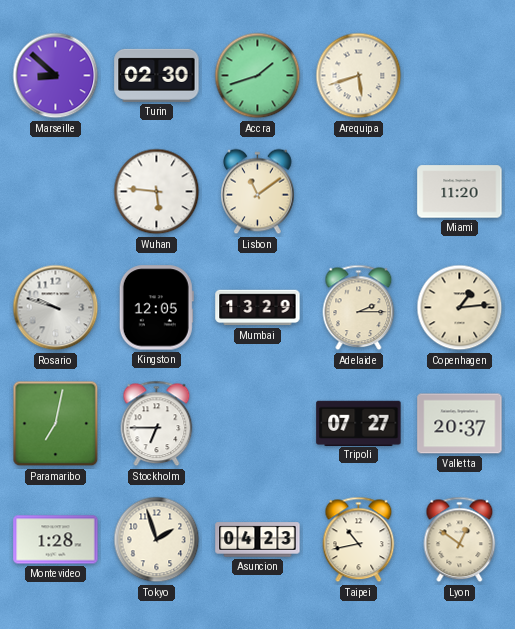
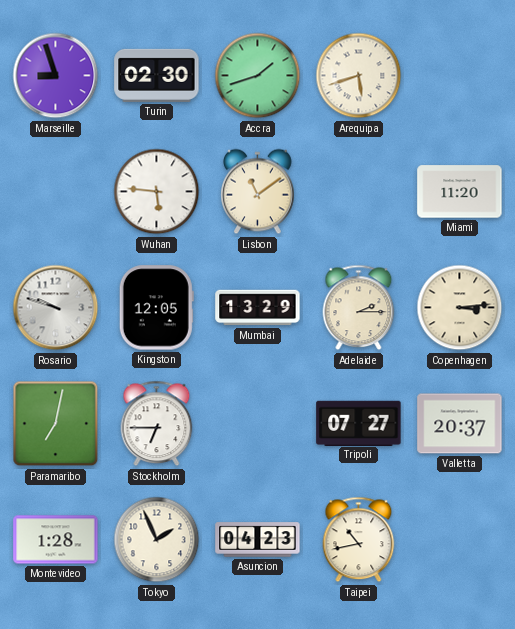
Marseille: 8:52 -> 8:57 (56, 76)
Copenhagen: 1:14 -> 3:14 (460, 308)
Tokyo: 1:57 -> 1:56 (157, 540)
Lyon: 12:51 -> none (460, 540)
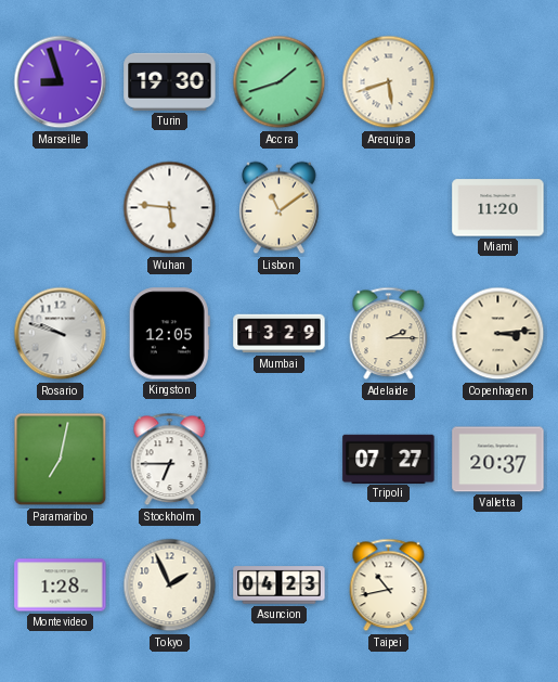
Turin: 02:30 -> 19:30 (170, 81)
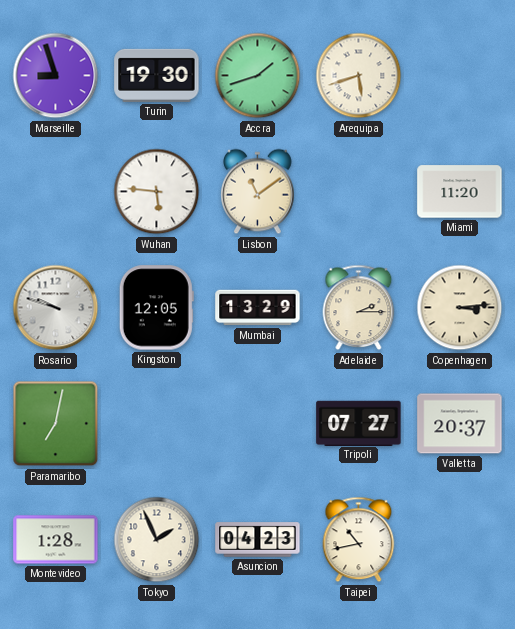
Stockholm: 6:45 -> none (170, 460)
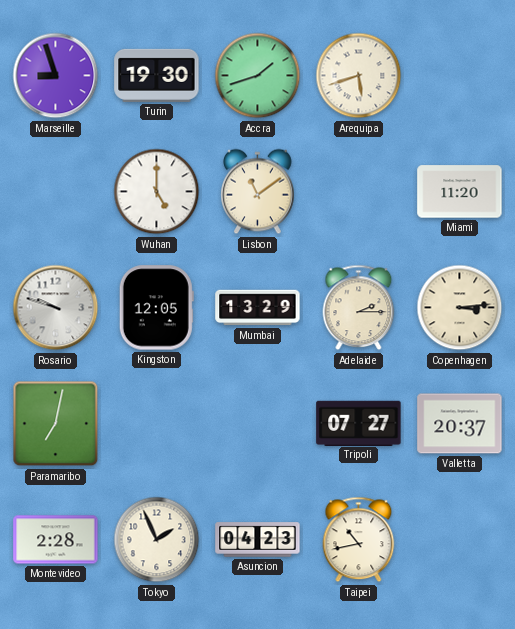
Wuhan: 5:46 -> 5:00 (157, 192)
Montevideo: 1:28 -> 2:28 (56, 540)
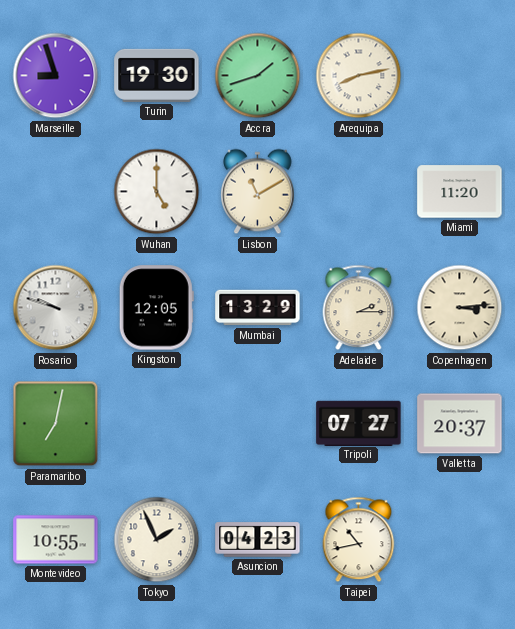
Arequipa: 5:42 -> 8:13 (359, 76)
Lisbon: 11:09 -> 11:10 (258, 192)
Montevideo: 2:28 -> 10:55 (56, 540)
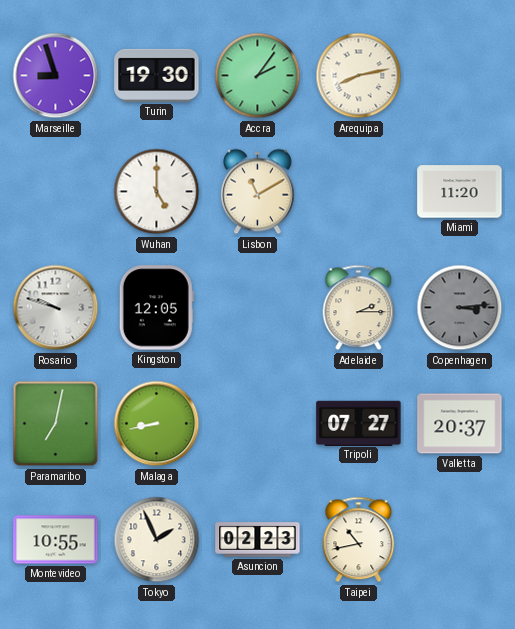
Accra: 1:42 -> 2:06 (258, 76)
Mumbai: 13:29 -> none (258, 308)
Copenhagen dial: cream -> grey (460, 308)
Malaga: none -> 8:43 (157, 424)
Asuncion: 04:23 -> 02:23 (258, 540)
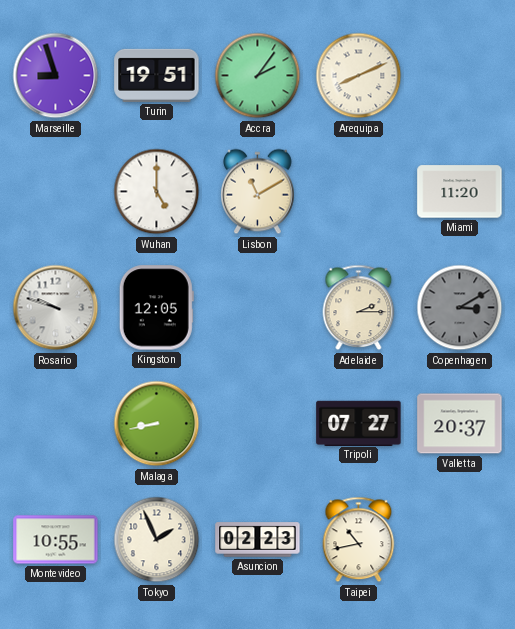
Turin: 19:30 -> 19:51 (157, 75)
Arequipa: 8:13 -> 8:11 (359, 76)
Copenhagen: 3:14 -> 3:10 (460, 308)
Paramaribo: 7:02 -> none (56, 424)
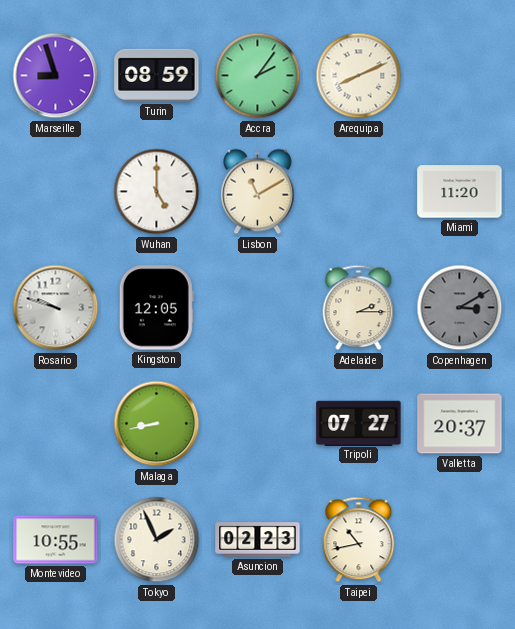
Turin: 19:51 -> 08:59 (157, 75)
